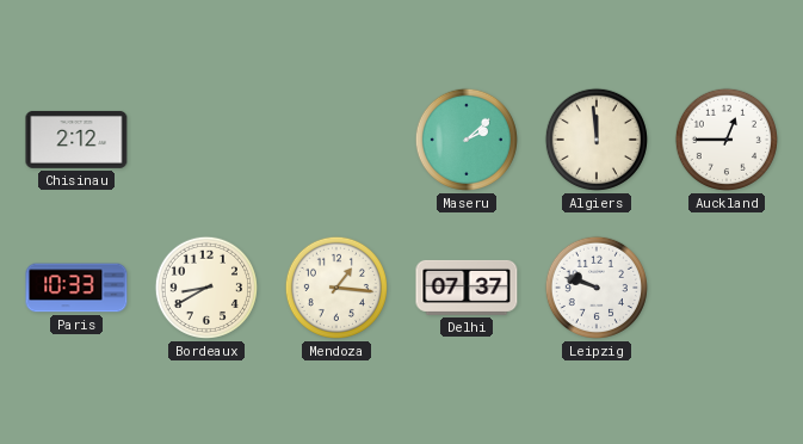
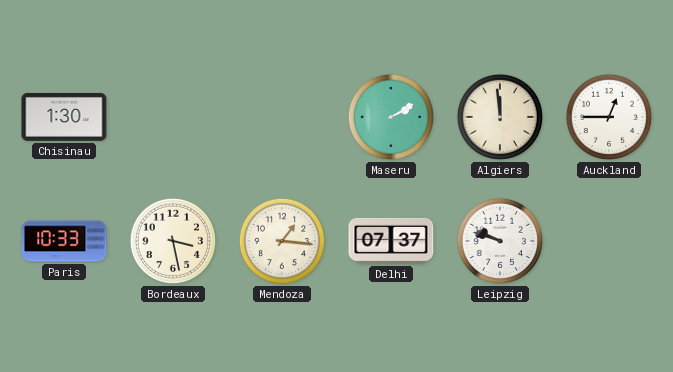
Chisinau: 2:12 -> 1:30 (64, 117)
Maseru: 2:08 -> 2:10 (391, 117)
Bordeaux: 8:40 -> 3:28 (173, 241)
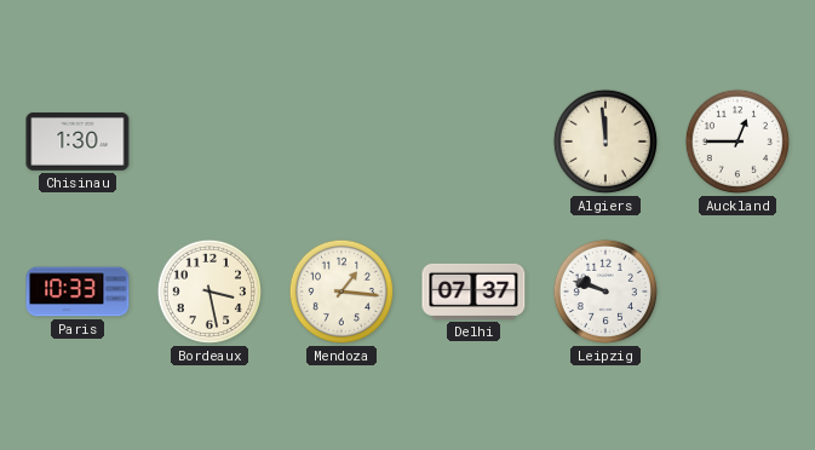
Maseru: 2:10 -> none (391, 117)
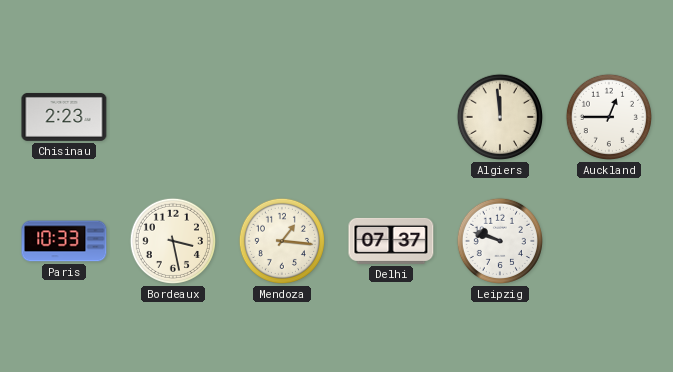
Chisinau: 1:30 -> 2:23 (64, 117)
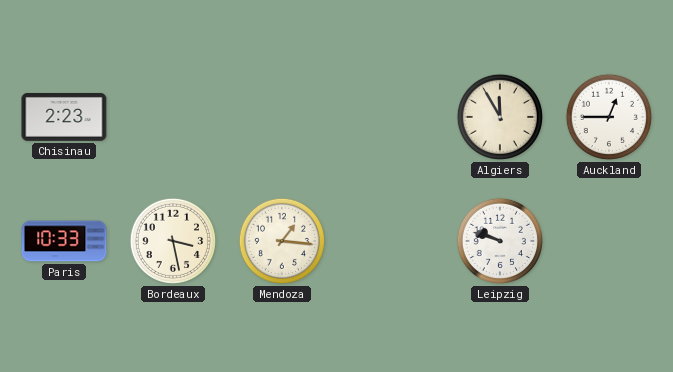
Algiers: 11:59 -> 11:55 (500, 117)
Delhi: 07:37 -> none (391, 241)
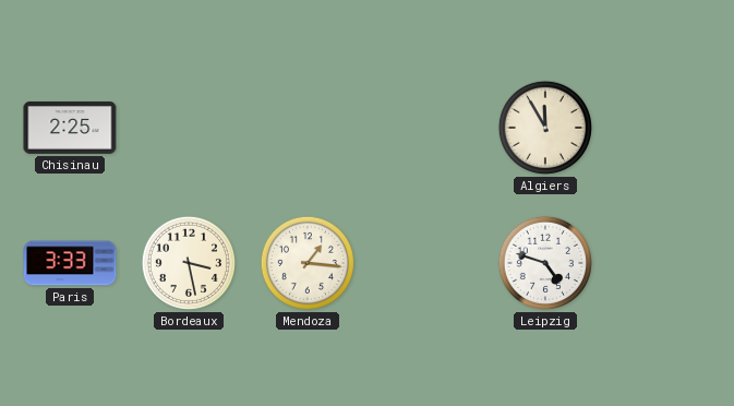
Chisinau: 2:23 -> 2:25 (70, 128)
Auckland: 12:45 -> none (609, 117)
Paris: 10:33 -> 3:33 (70, 263)
Leipzig: 9:48 -> 4:48 (545, 263)
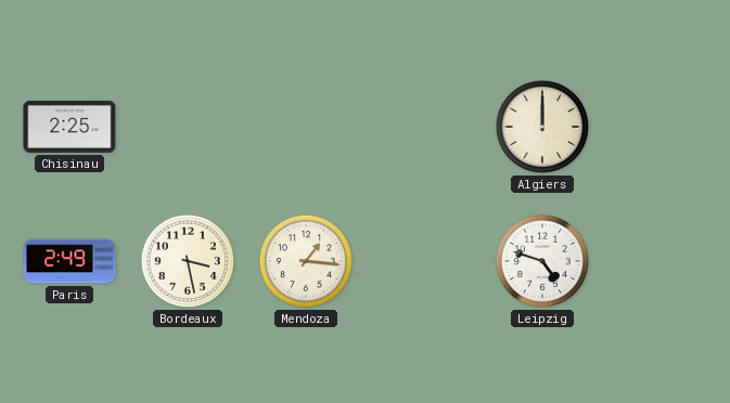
Algiers: 11:55 -> 12:00 (542, 127)
Paris: 3:33 -> 2:49 (69, 261)
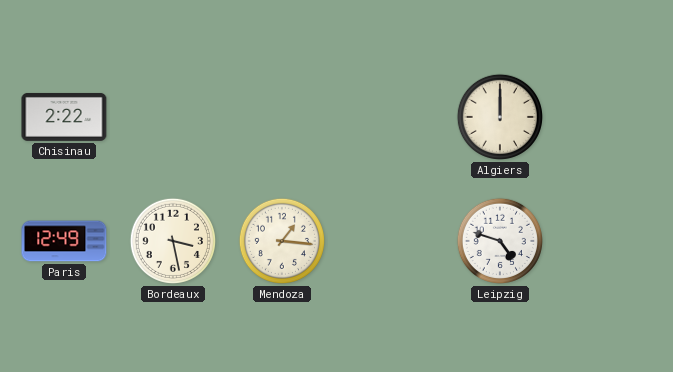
Chisinau: 2:25 -> 2:22 (64, 117)
Paris: 2:49 -> 12:49 (64, 241)
